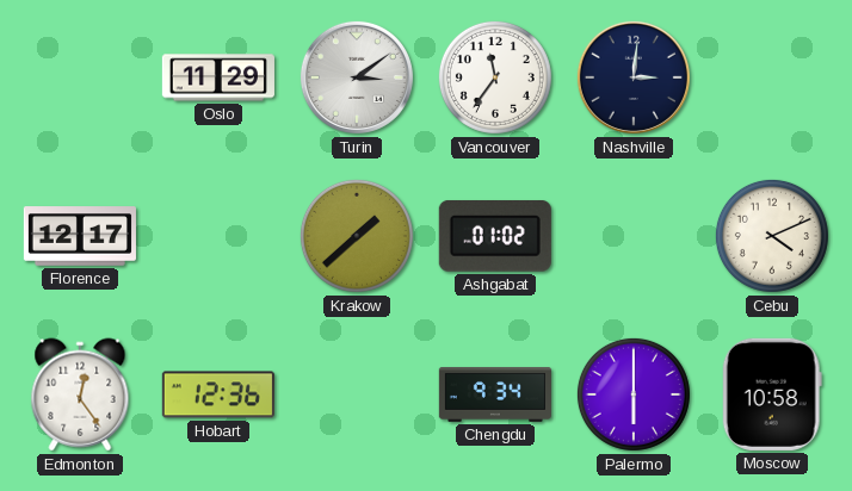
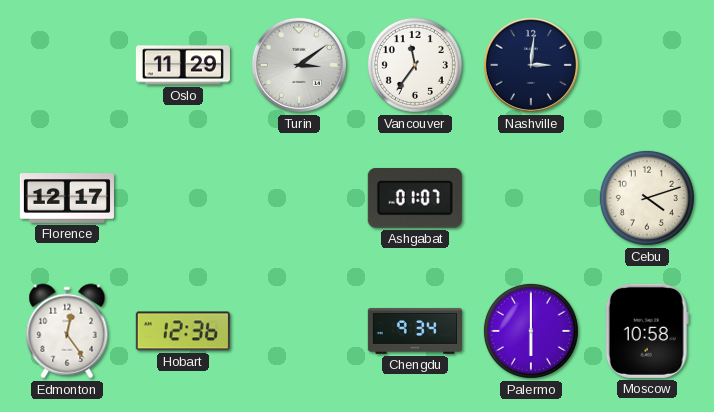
Krakow: 1:38 -> none (357, 236)
Ashgabat: 01:02 -> 01:07 (415, 198)
Cebu: 4:11 -> 4:12 (647, 198)
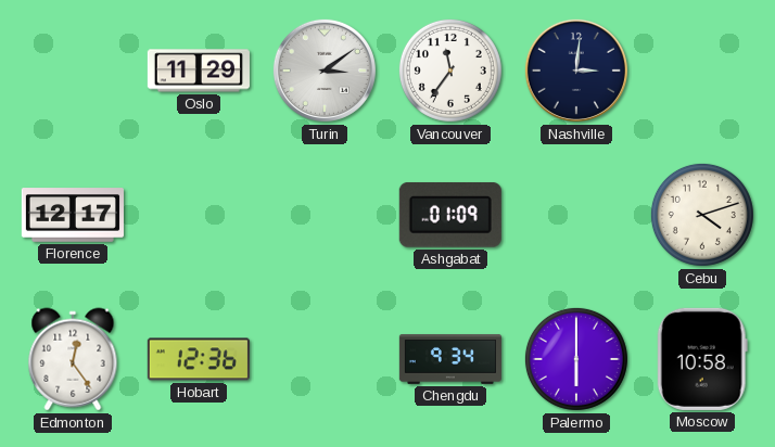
Ashgabat: 01:07 -> 01:09 (450, 215)
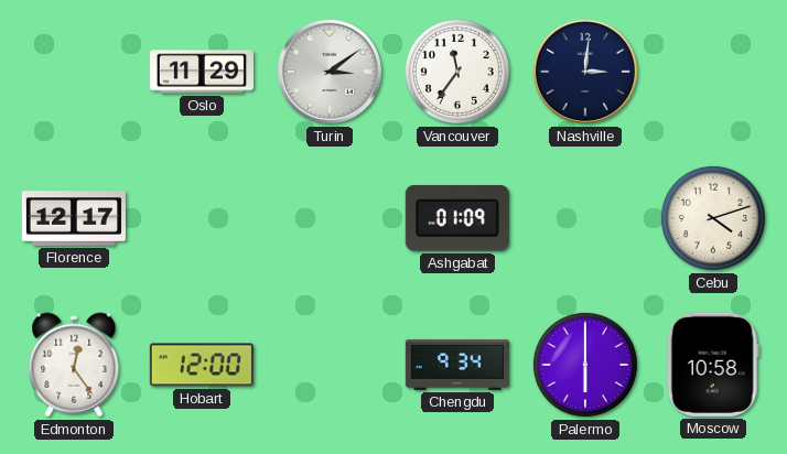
Hobart: 12:36 -> 12:00 (202, 365)
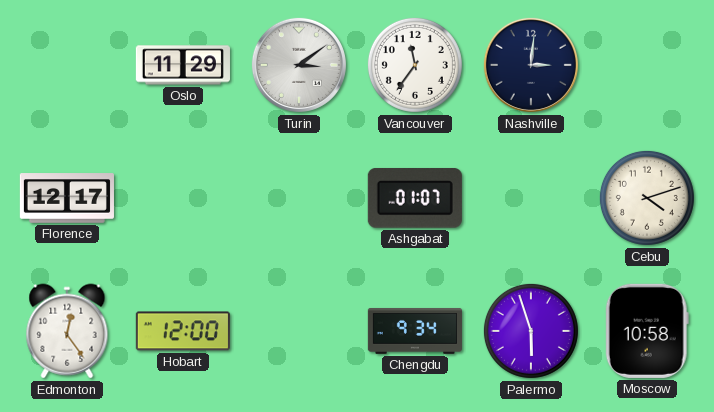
Ashgabat: 01:09 -> 01:07 (415, 198)
Palermo: 6:00 -> 5:57 (531, 331)
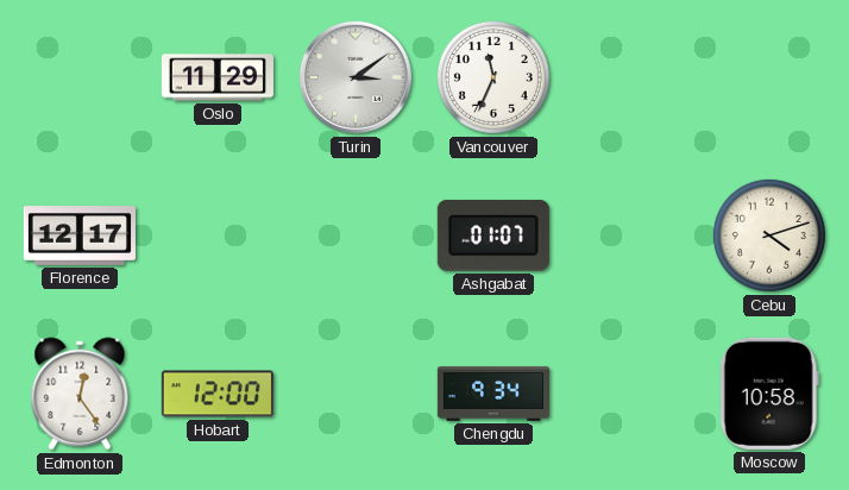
Vancouver: 11:36 -> 11:34 (493, 77)
Nashville: 3:01 -> none (531, 65)
Palermo: 5:57 -> none (531, 331)
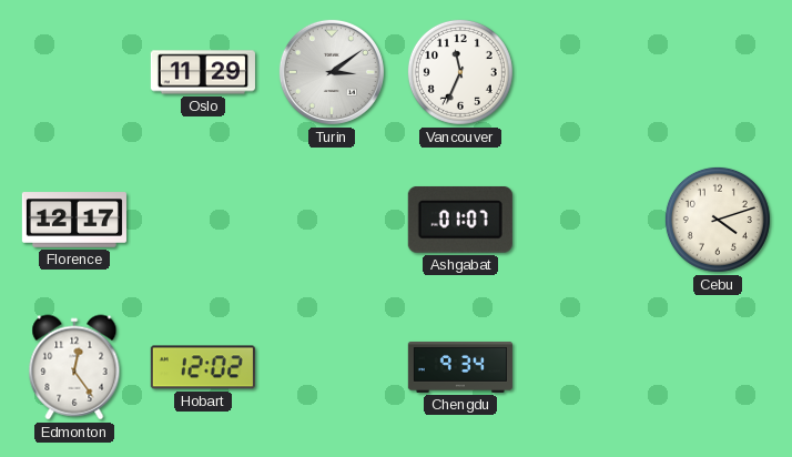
Hobart: 12:00 -> 12:02 (203, 367)
Moscow: 10:58 -> none (769, 394)
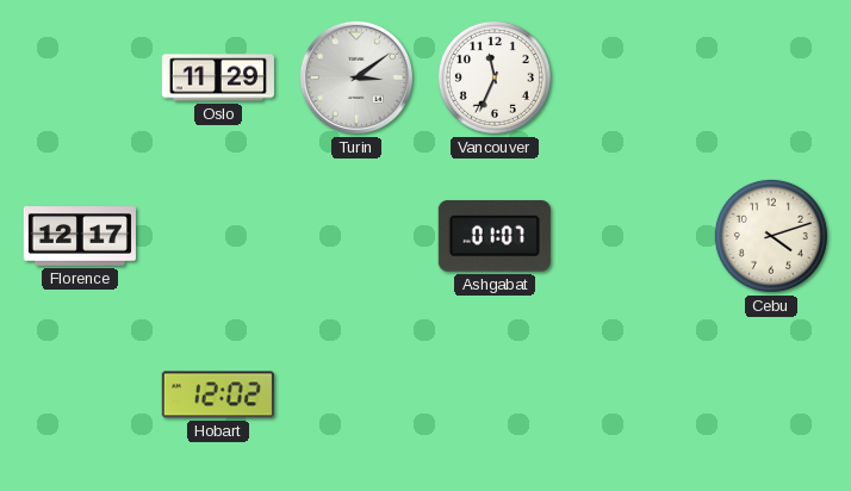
Edmonton: 12:24 -> none (74, 367)
Chengdu: 9:34 -> none (460, 367)
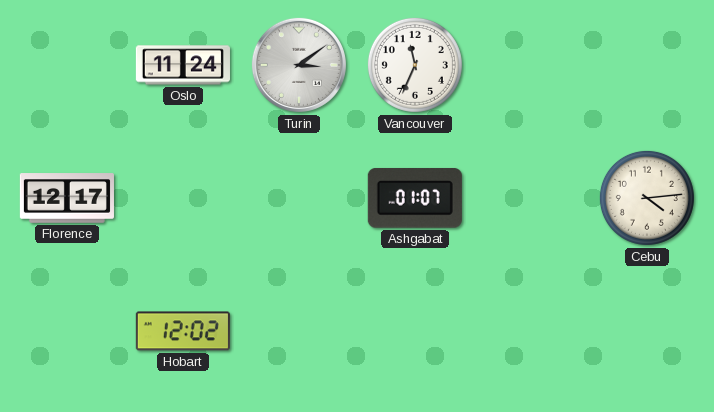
Oslo: 11:29 -> 11:24 (183, 65)
Cebu: 4:12 -> 4:14 (647, 198)
